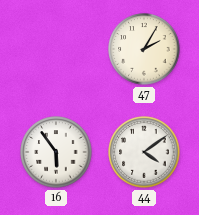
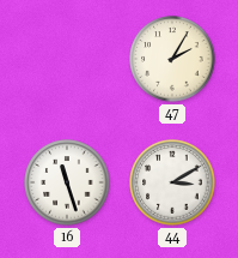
16: 5:54 -> 11:27 (67, 182)
44: 4:09 -> 3:10 (172, 182)
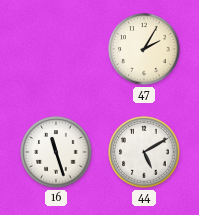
44: 3:10 -> 5:10 (144, 152)
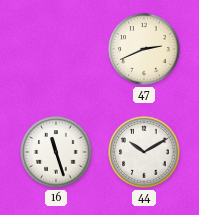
47: 2:05 -> 2:41 (144, 49)
44: 5:10 -> 10:10 (144, 152)
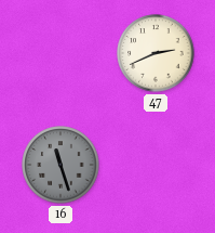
16 dial: white -> grey (61, 165)
44: 10:10 -> none (144, 152)
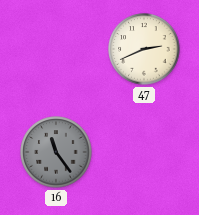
16: 11:27 -> 11:24 (56, 152)
